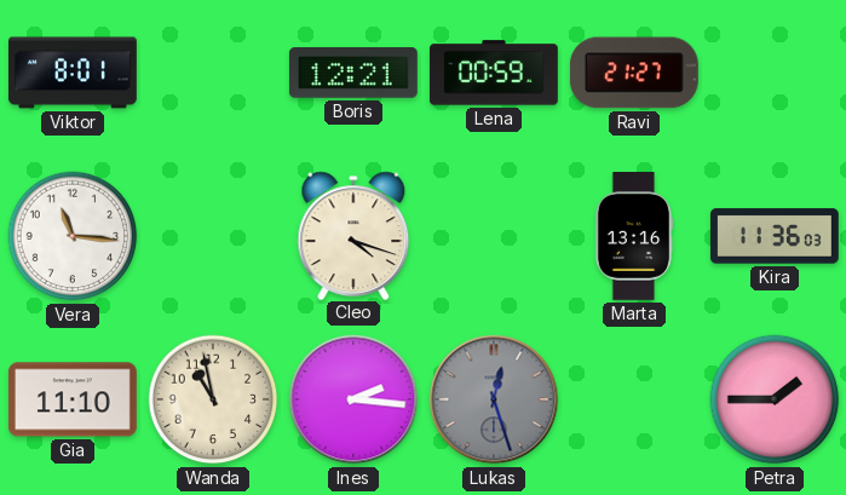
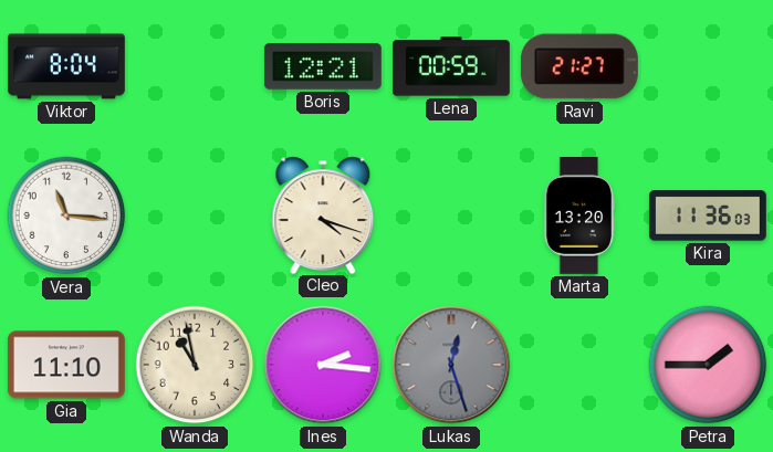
Viktor: 8:01 -> 8:04 (67, 66)
Marta: 13:16 -> 13:20 (579, 217)
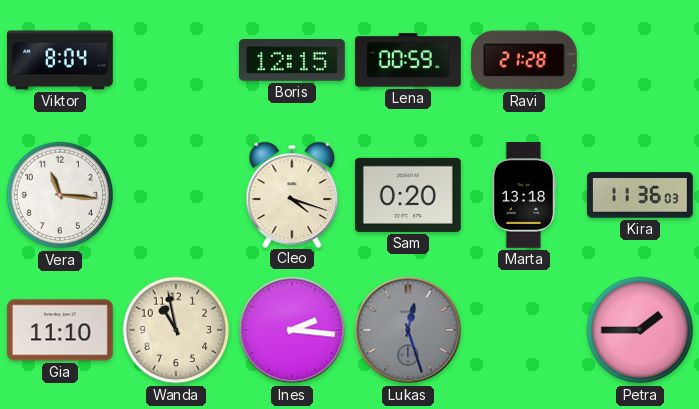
Boris: 12:21 -> 12:15 (292, 61)
Ravi: 21:27 -> 21:28 (524, 60)
Sam: none -> 0:20 (408, 195)
Marta: 13:20 -> 13:18 (524, 196)
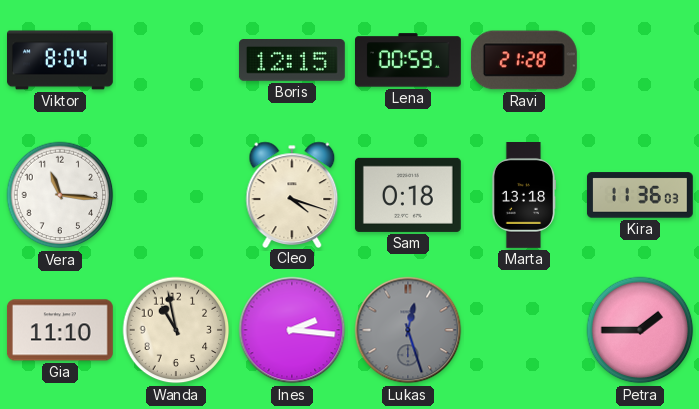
Sam: 0:20 -> 0:18 (408, 195)
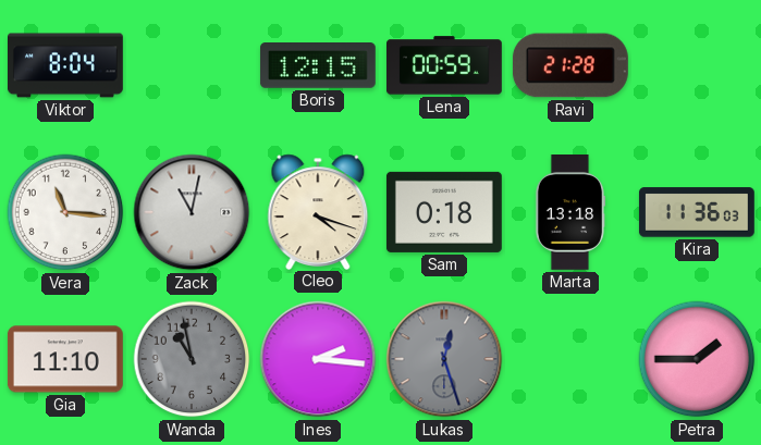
Zack: none -> 11:02 (192, 212)
Wanda dial: cream -> grey (192, 359)
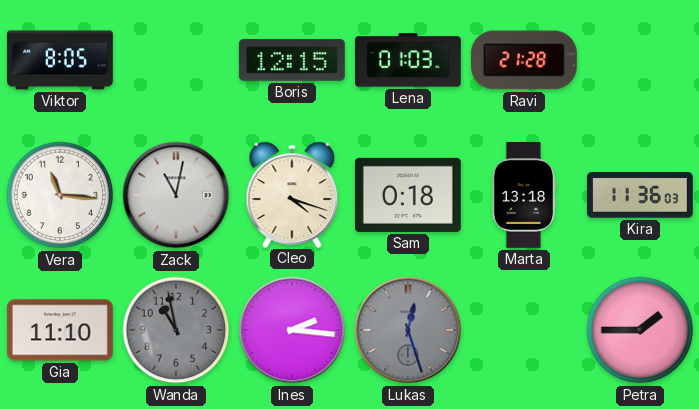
Viktor: 8:04 -> 8:05 (61, 60)
Lena: 00:59 -> 01:03 (409, 60)
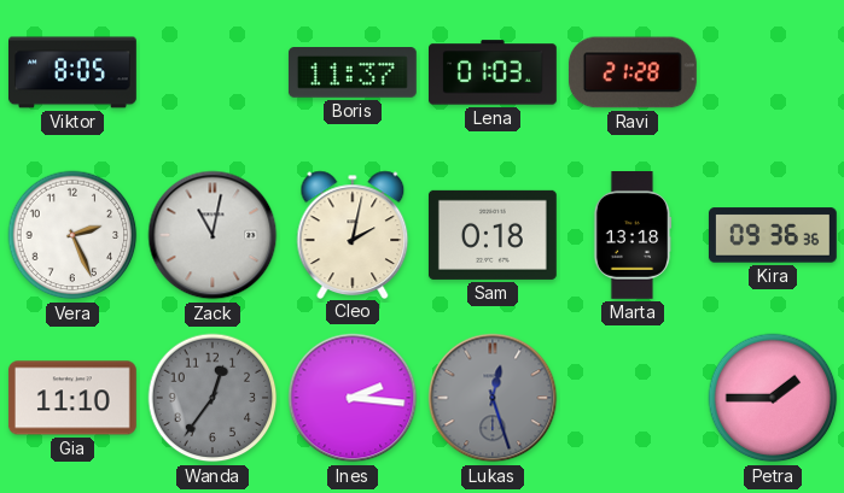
Boris: 12:15 -> 11:37 (353, 74)
Vera: 11:16 -> 2:26 (72, 235)
Cleo: 4:18 -> 2:02 (353, 234)
Kira: 11:36 -> 09:36 (773, 235)
Wanda: 10:58 -> 12:36 (213, 398)
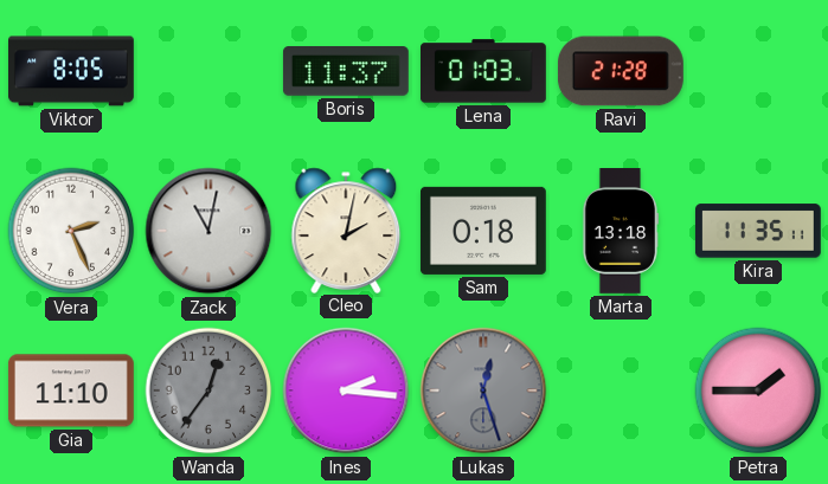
Kira: 09:36 -> 11:35 (758, 231)
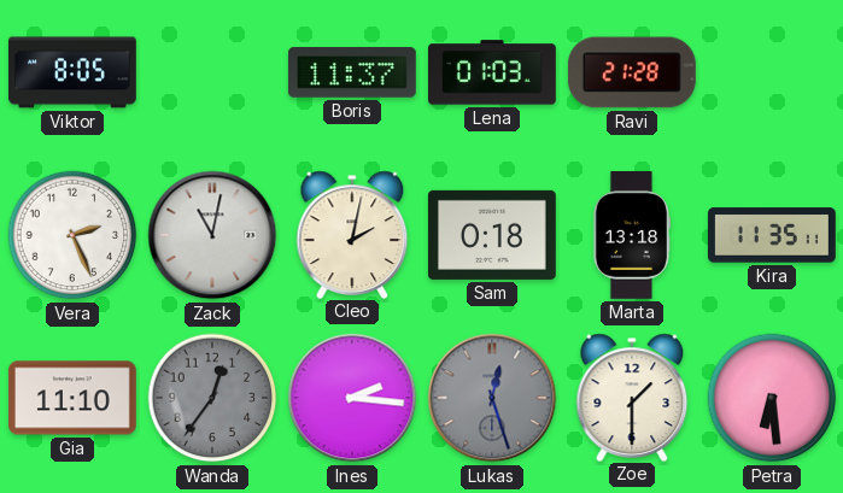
Zoe: none -> 1:30 (632, 397)
Petra: 1:45 -> 6:29 (772, 398)
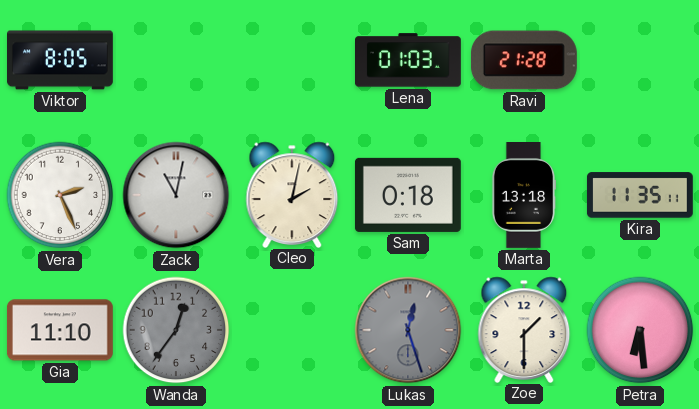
Boris: 11:37 -> none (352, 74)
Ines: 2:16 -> none (352, 398)
